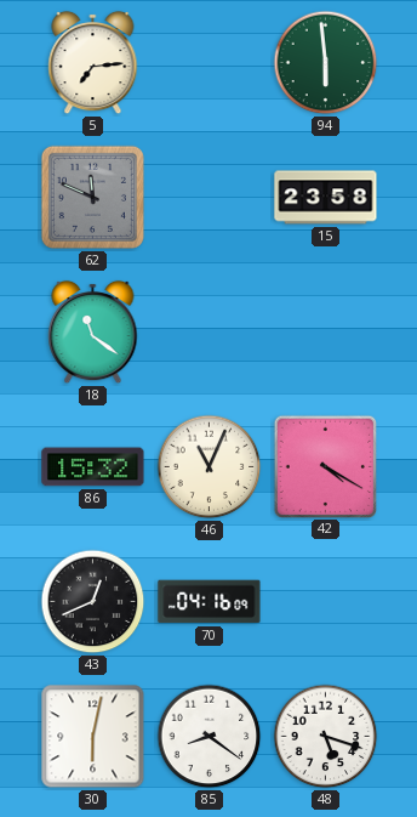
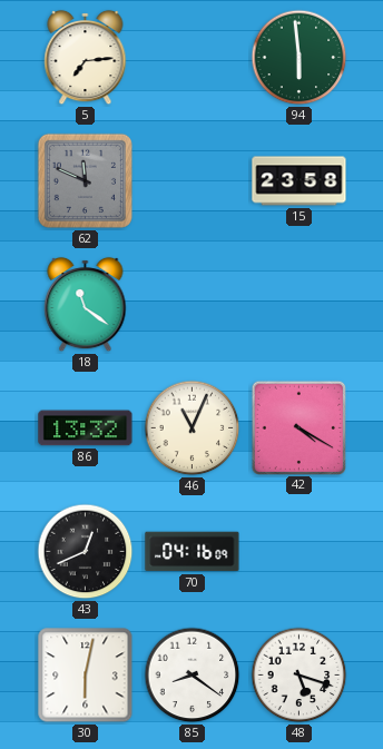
86: 15:32 -> 13:32 (86, 428)
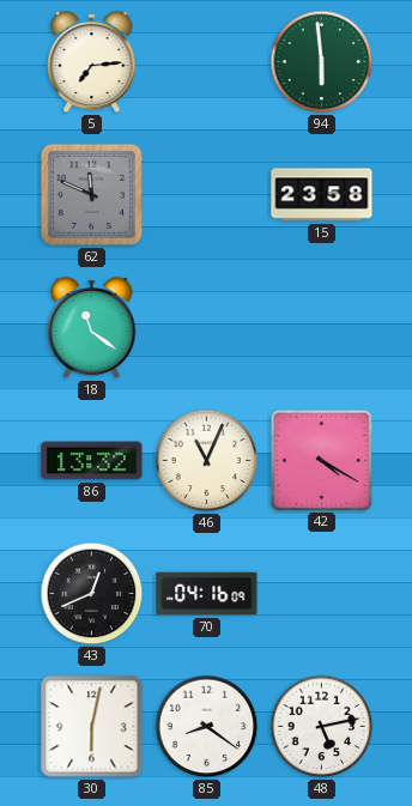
48: 5:18 -> 5:13 (322, 727)
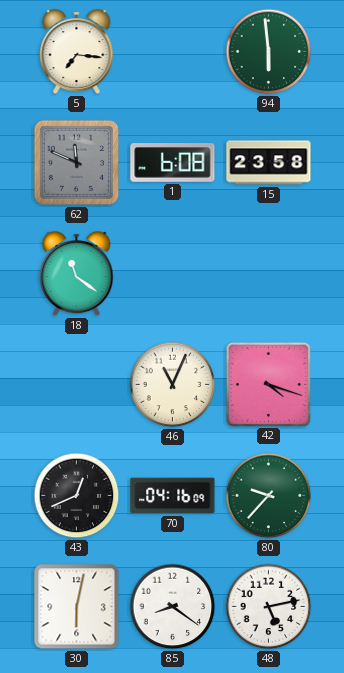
5: 7:14 -> 7:16 (77, 52)
1: none -> 6:08 (173, 163)
86: 13:32 -> none (92, 461)
42: 4:20 -> 4:18 (268, 384)
80: none -> 9:37 (269, 496)
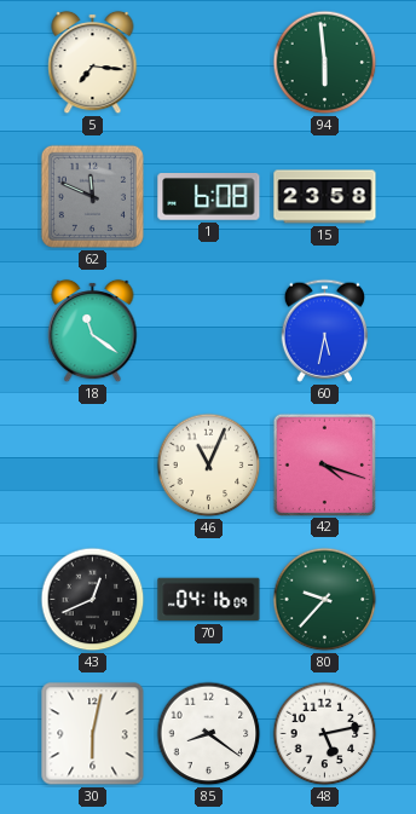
60: none -> 5:32 (324, 330)
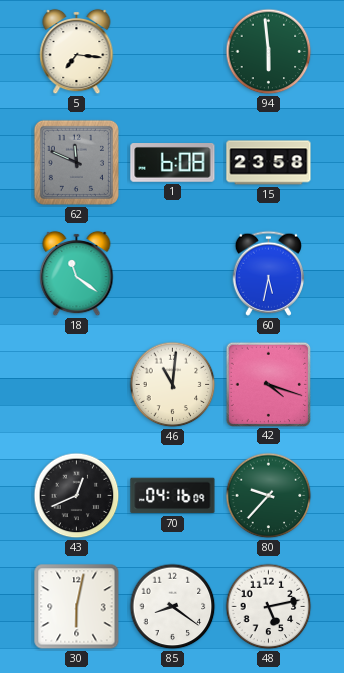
46: 11:04 -> 11:01 (173, 385)
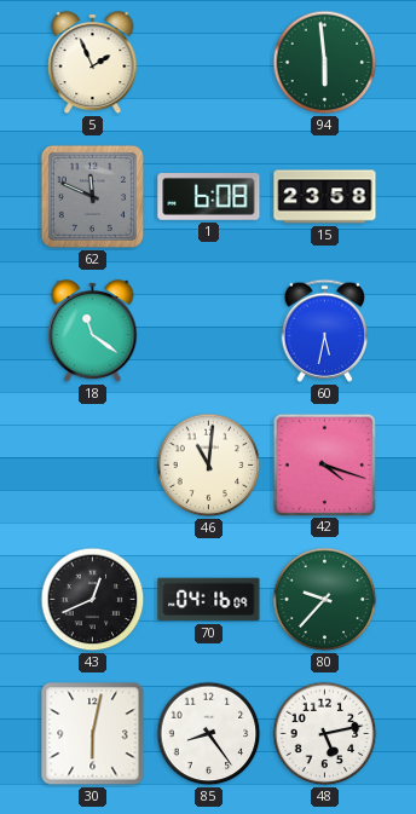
5: 7:16 -> 1:56 (93, 63)
85: 8:21 -> 8:24 (209, 734)
